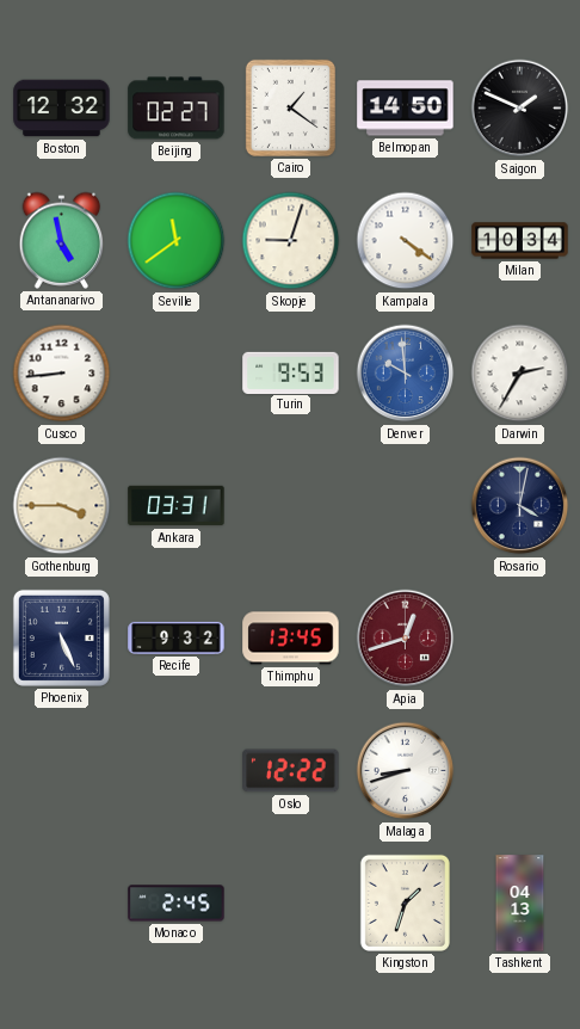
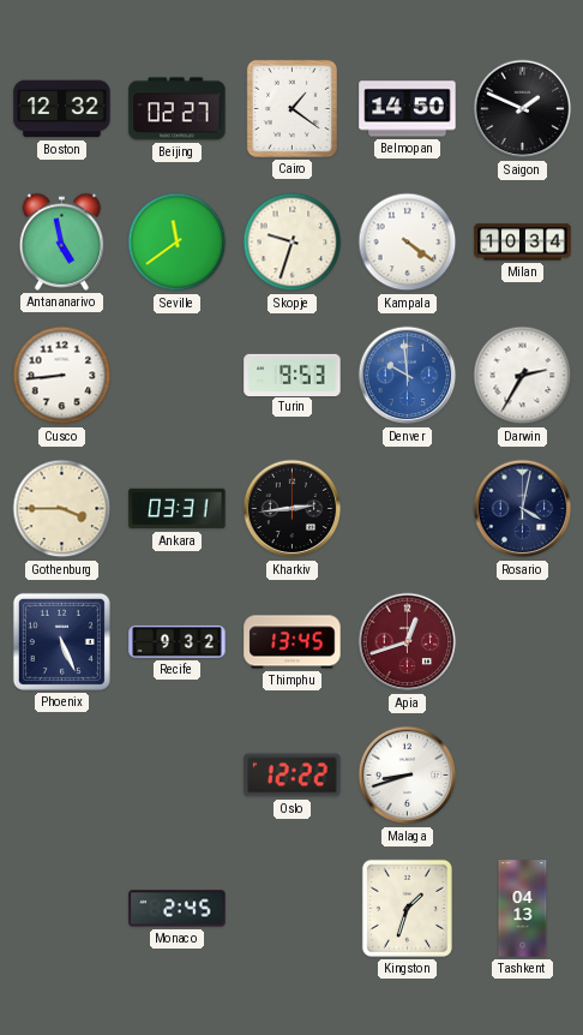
Skopje: 9:03 -> 9:33 (293, 243)
Kharkiv: none -> 2:44 (293, 509)
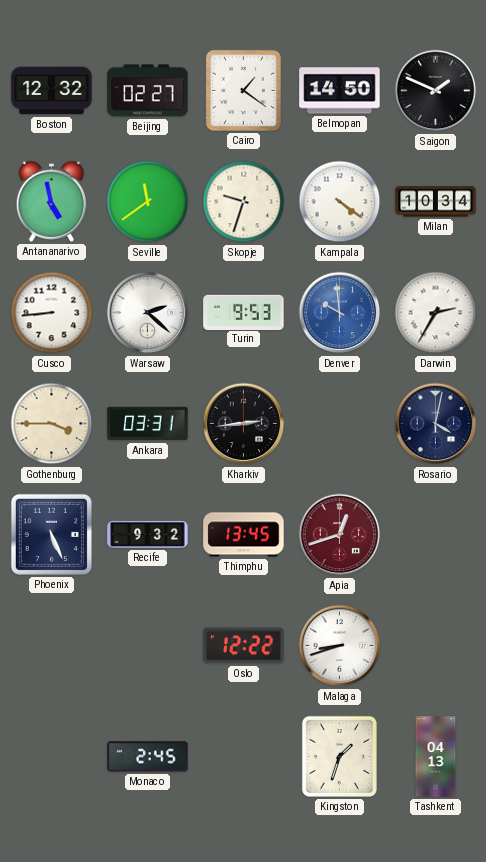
Warsaw: none -> 2:22 (148, 313)
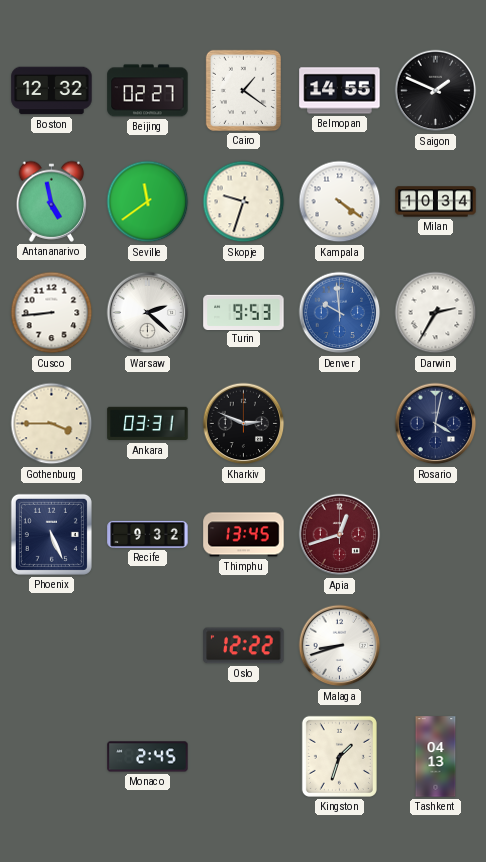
Belmopan: 14:50 -> 14:55 (340, 91)
Kharkiv: 2:44 -> 2:49 (244, 424)
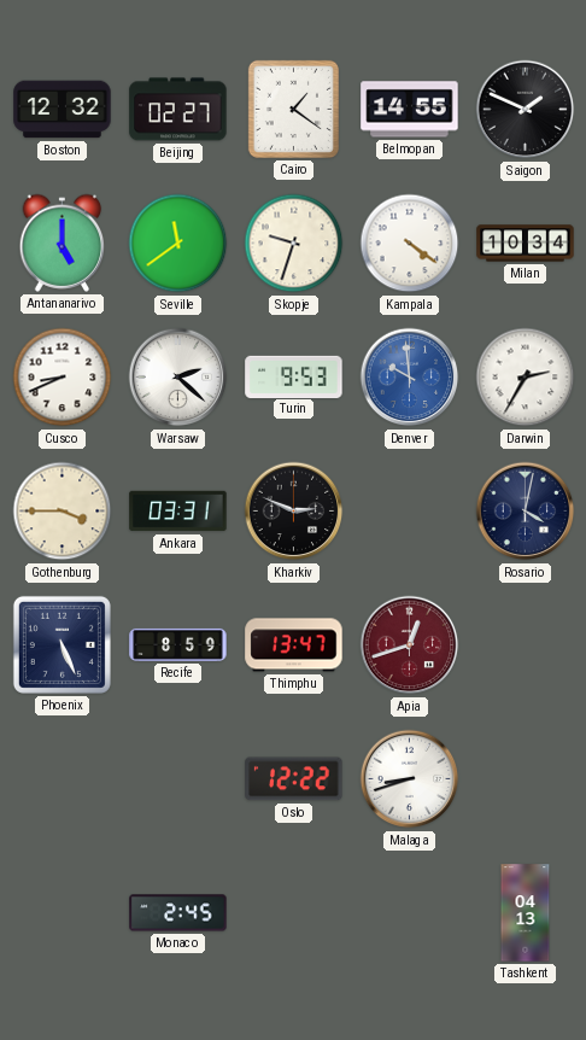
Antananarivo: 4:58 -> 5:00 (63, 243)
Cusco: 8:44 -> 8:41 (63, 378)
Recife: 9:32 -> 8:59 (178, 644)
Thimphu: 13:45 -> 13:47 (294, 645)
Kingston: 1:33 -> none (339, 756)
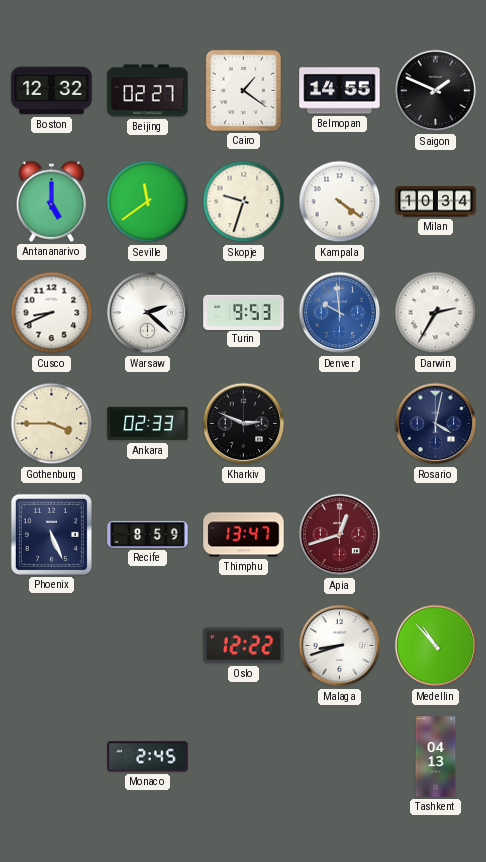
Ankara: 03:31 -> 02:33 (148, 424)
Medellin: none -> 10:53 (436, 646)
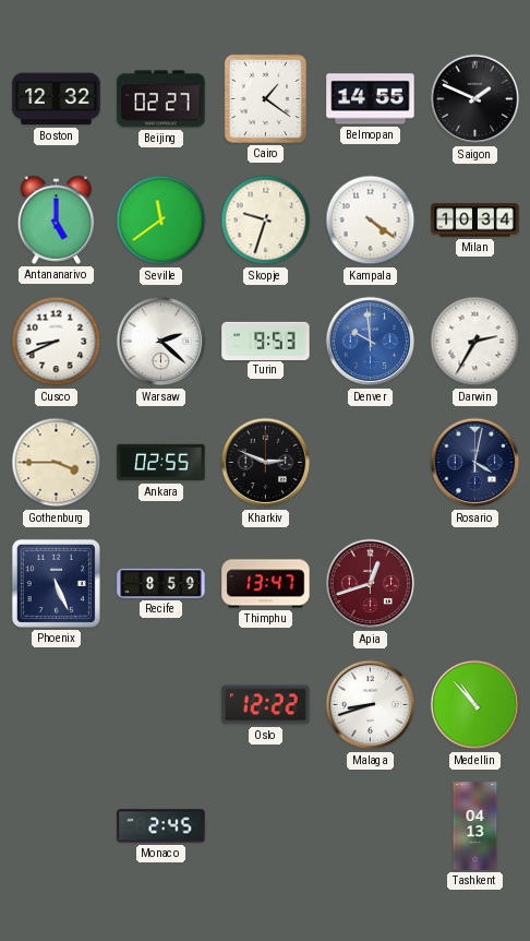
Ankara: 02:33 -> 02:55 (161, 463)
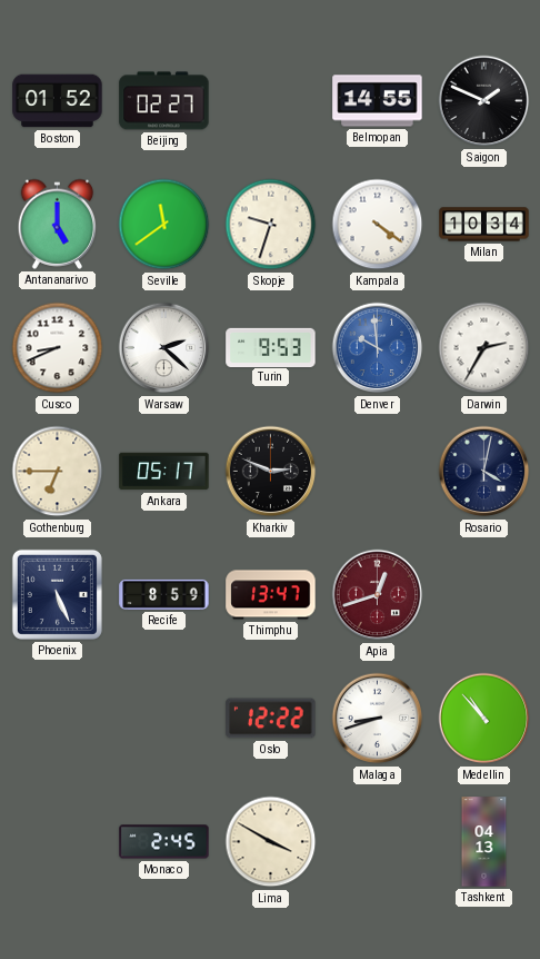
Boston: 12:32 -> 01:52 (58, 101)
Cairo: 1:21 -> none (265, 98)
Gothenburg: 3:45 -> 6:45 (58, 472)
Ankara: 02:55 -> 05:17 (164, 472)
Lima: none -> 3:50 (271, 842)
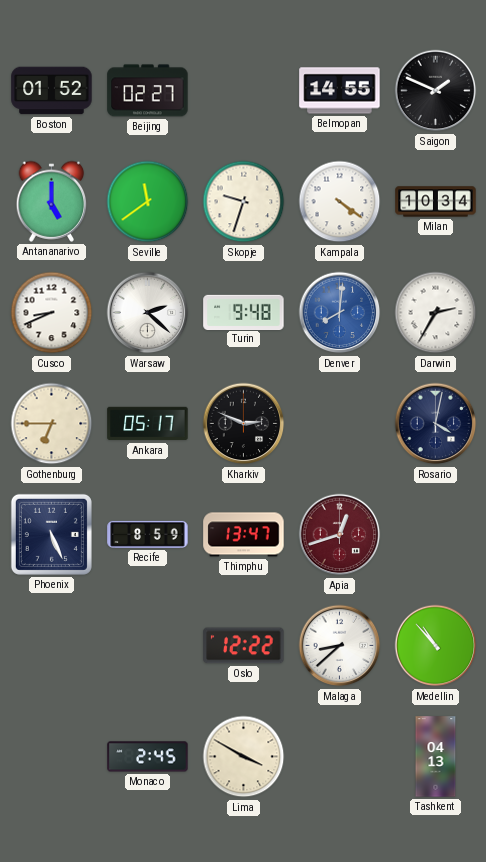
Turin: 9:53 -> 9:48 (244, 312)
Denver: 9:59 -> 8:01 (340, 313)
Malaga: 8:42 -> 8:38 (340, 646)
